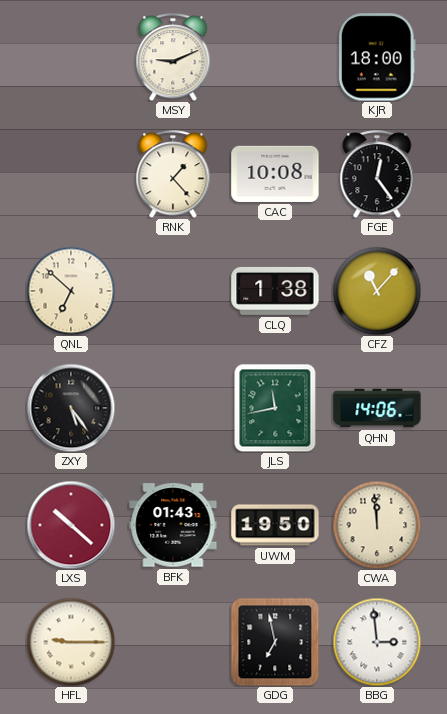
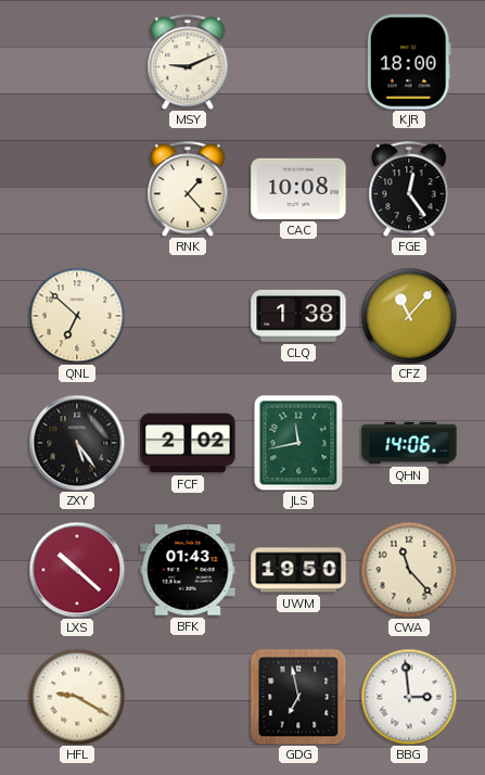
FCF: none -> 2:02 (188, 443)
CWA: 11:59 -> 11:23 (409, 570)
HFL: 9:15 -> 9:20 (77, 697)
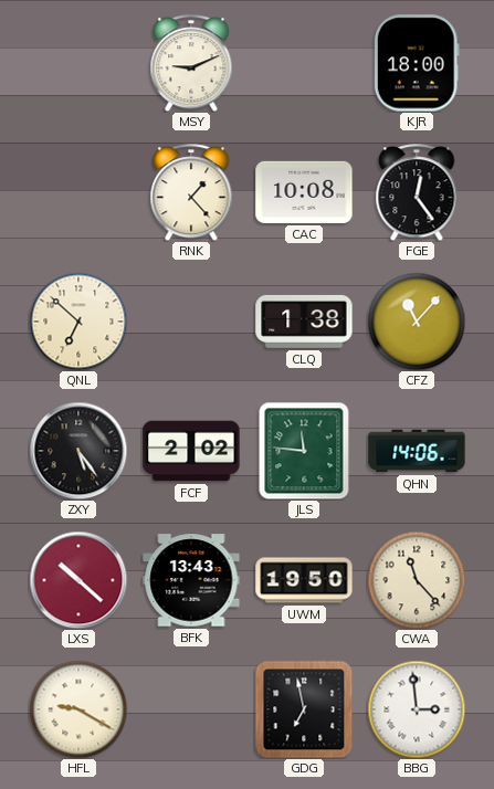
JLS: 11:43 -> 11:46 (304, 451)
BFK: 01:43 -> 13:43 (191, 580)
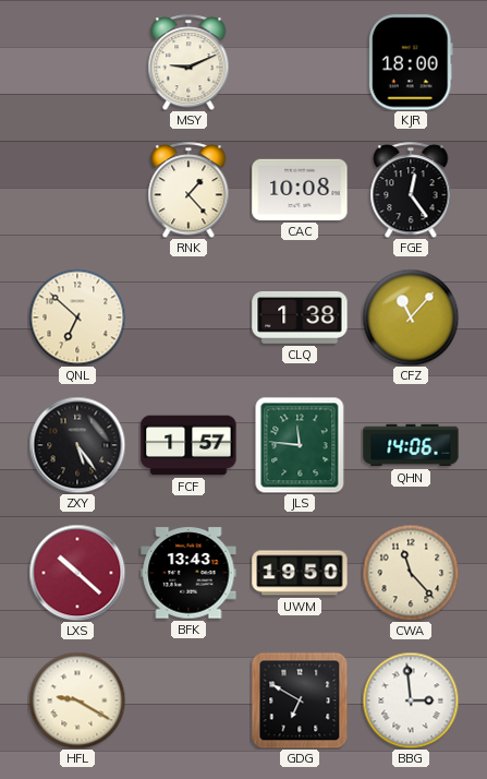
FCF: 2:02 -> 1:57 (188, 445)
GDG: 6:58 -> 6:50 (300, 700)
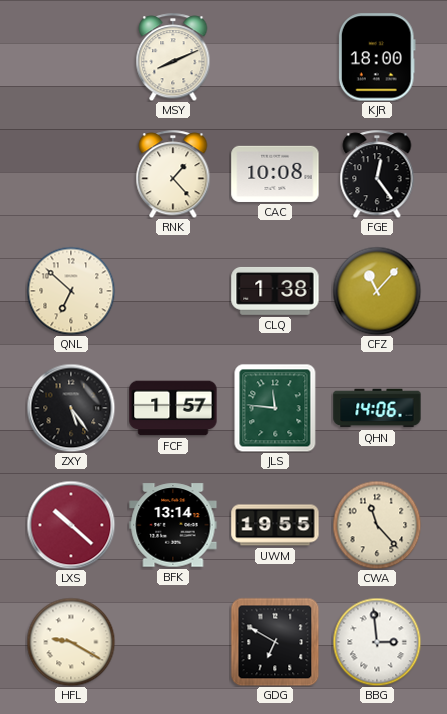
MSY: 9:11 -> 8:11 (173, 57)
BFK: 13:43 -> 13:14 (173, 525)
UWM: 19:50 -> 19:55 (275, 525)
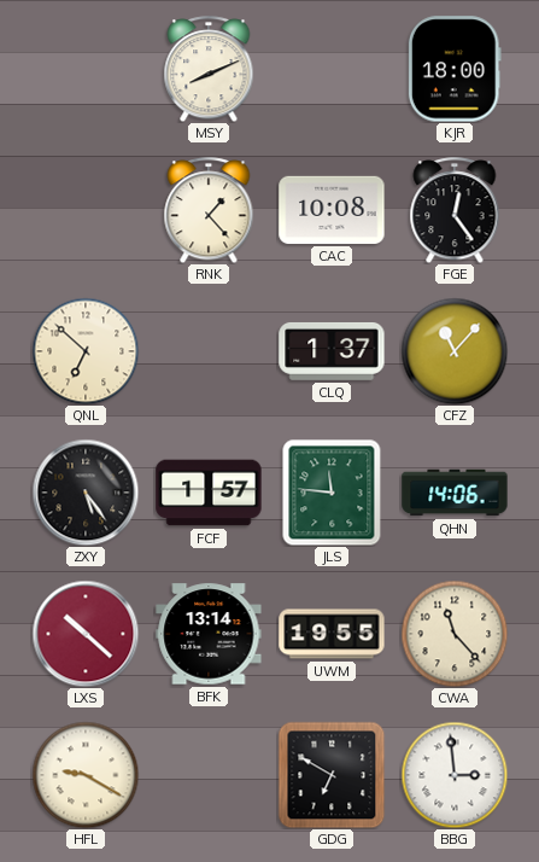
CLQ: 1:38 -> 1:37 (332, 351)
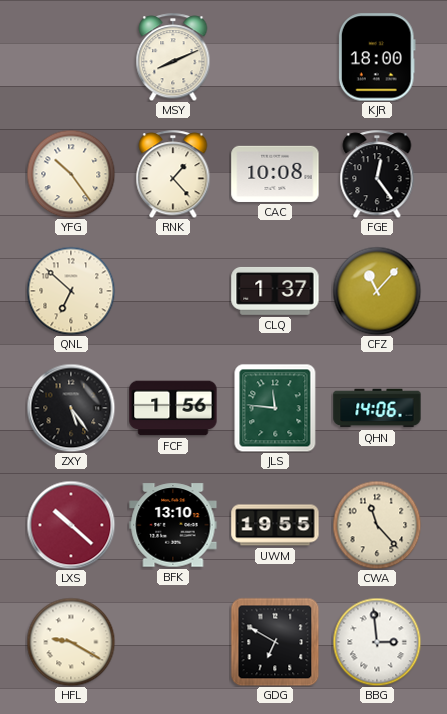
YFG: none -> 10:24 (71, 174)
FCF: 1:57 -> 1:56 (173, 408)
BFK: 13:14 -> 13:10 (173, 525)
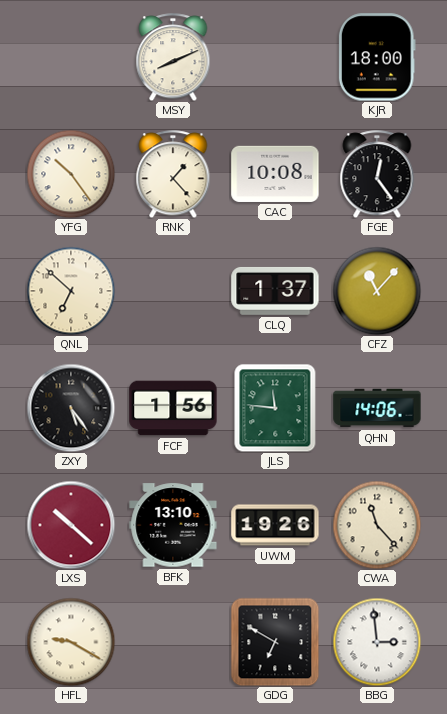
UWM: 19:55 -> 19:26 (275, 525)
